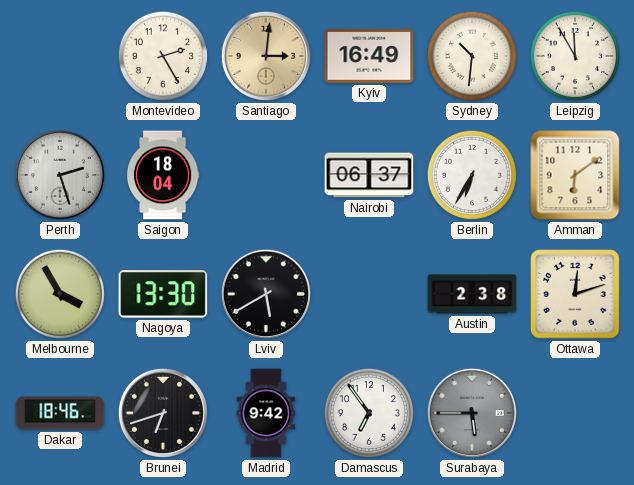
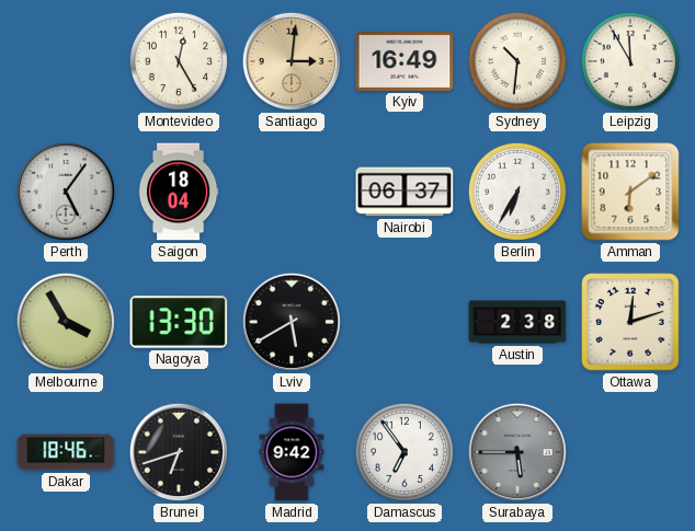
Montevideo: 2:25 -> 12:25 (179, 61)
Perth: 2:27 -> 5:06 (66, 192)
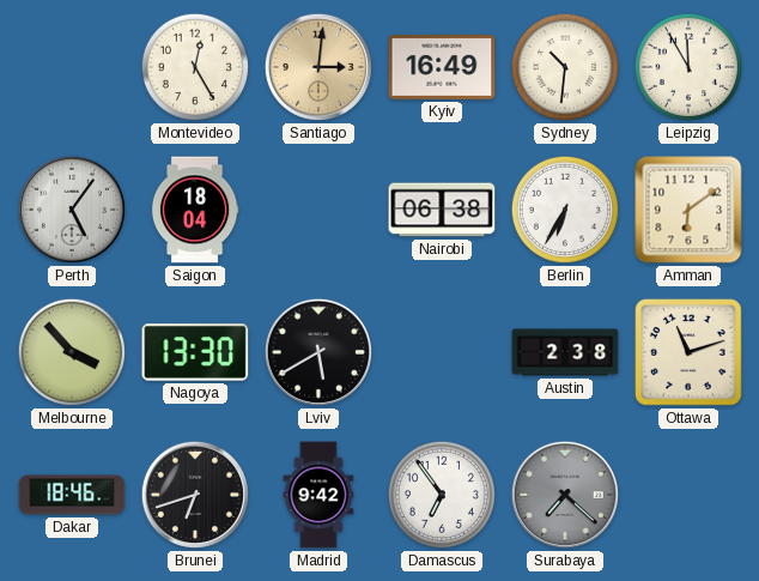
Nairobi: 06:37 -> 06:38 (442, 210)
Melbourne: 3:55 -> 3:53 (72, 352)
Ottawa: 12:12 -> 11:12 (688, 352)
Surabaya: 5:45 -> 7:22 (565, 495)
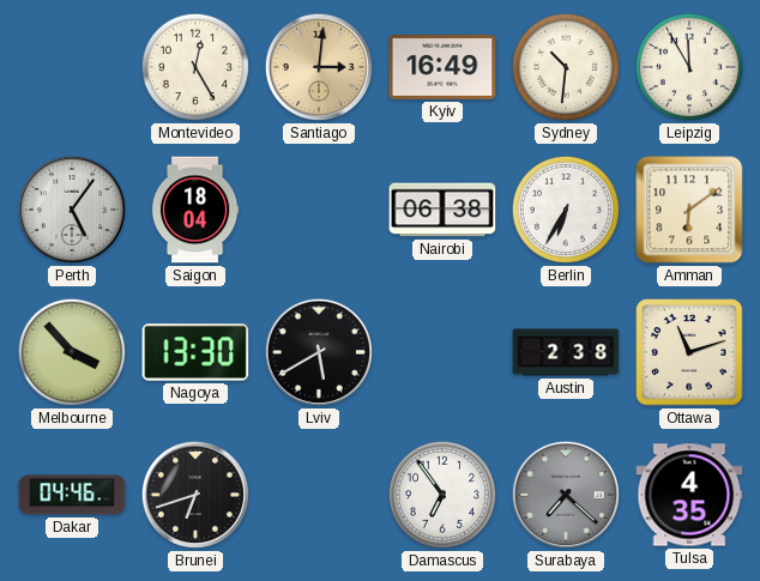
Dakar: 18:46 -> 04:46 (72, 495)
Madrid: 9:42 -> none (318, 495)
Tulsa: none -> 4:35 (689, 495)
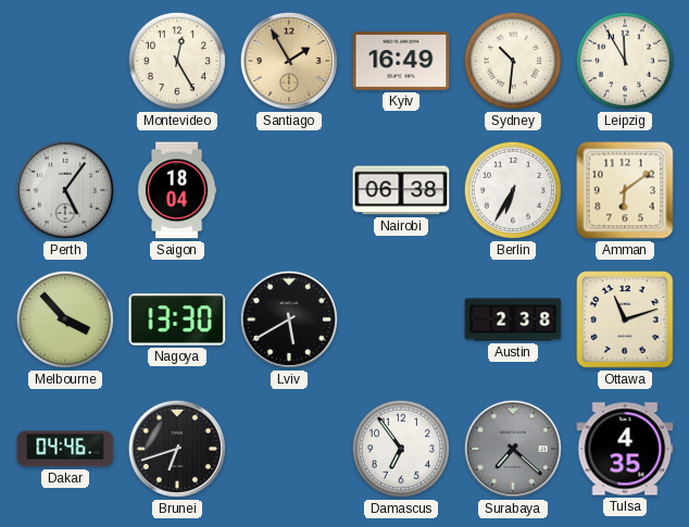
Santiago: 3:01 -> 1:55 (289, 61)
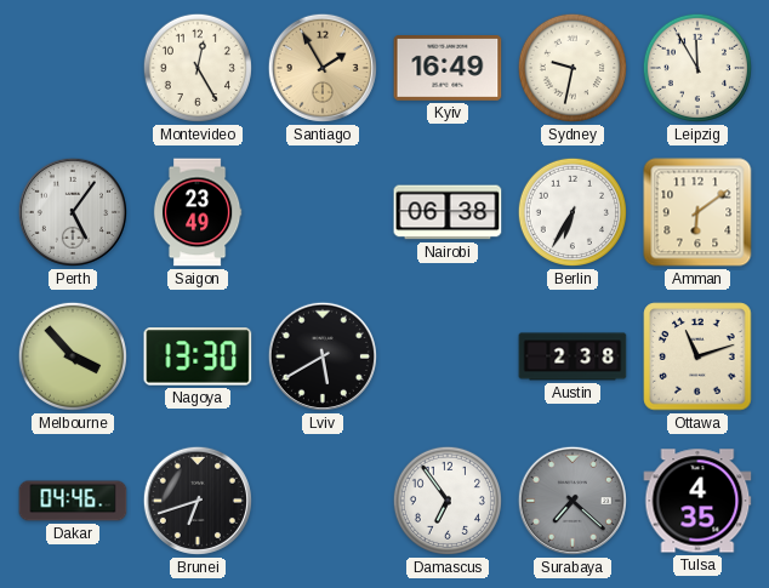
Sydney: 10:31 -> 9:32 (573, 68)
Saigon: 18:04 -> 23:49 (198, 212)
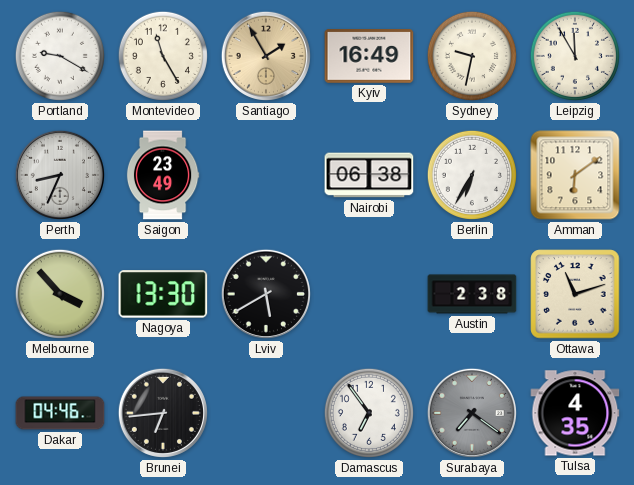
Portland: none -> 9:20 (60, 56)
Montevideo: 12:25 -> 11:25 (163, 56)
Perth: 5:06 -> 8:34 (60, 175)
Brunei: 6:42 -> 6:44 (163, 413)
Surabaya: 7:22 -> 7:21 (472, 413)
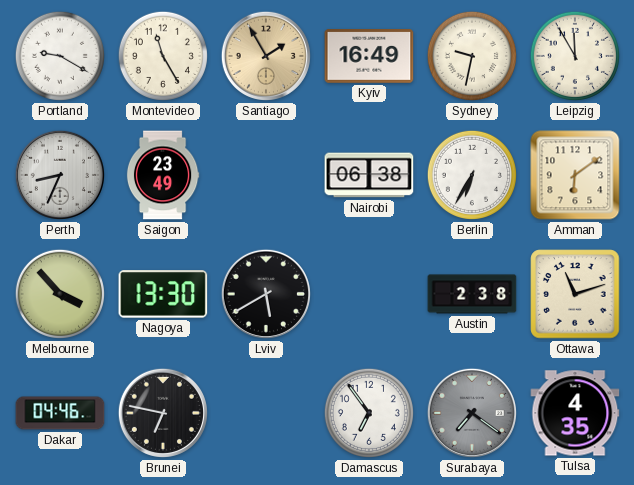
Brunei: 6:44 -> 6:47 (163, 413)
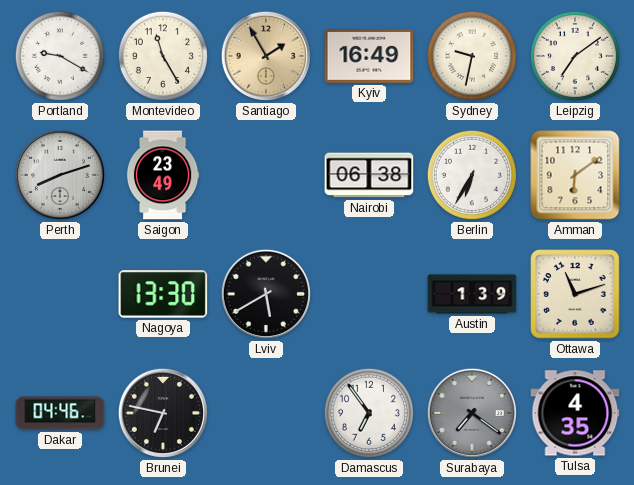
Leipzig: 11:55 -> 7:09 (575, 56)
Perth: 8:34 -> 8:12 (60, 175)
Melbourne: 3:53 -> none (60, 294)
Austin: 2:38 -> 1:39 (472, 294)
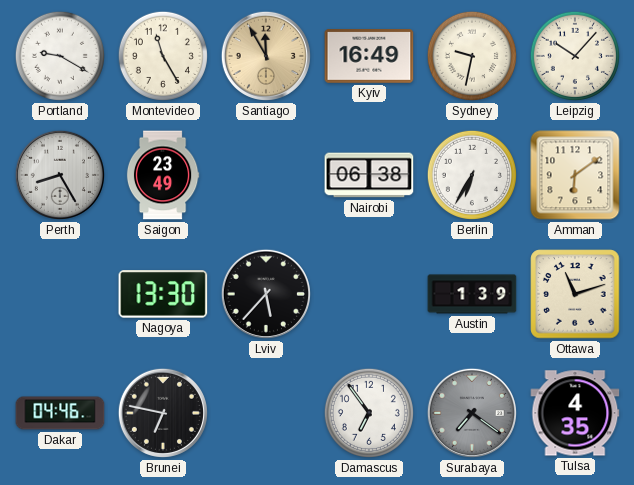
Santiago: 1:55 -> 11:55 (266, 56)
Leipzig: 7:09 -> 10:07 (575, 56)
Perth: 8:12 -> 8:25 (60, 175)
Lviv: 5:40 -> 5:37 (266, 294)
